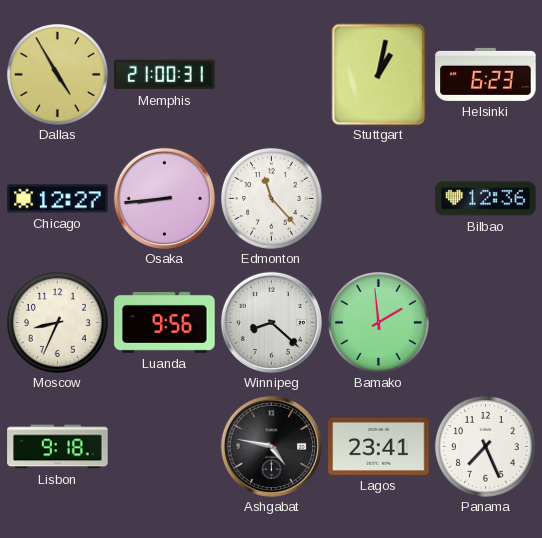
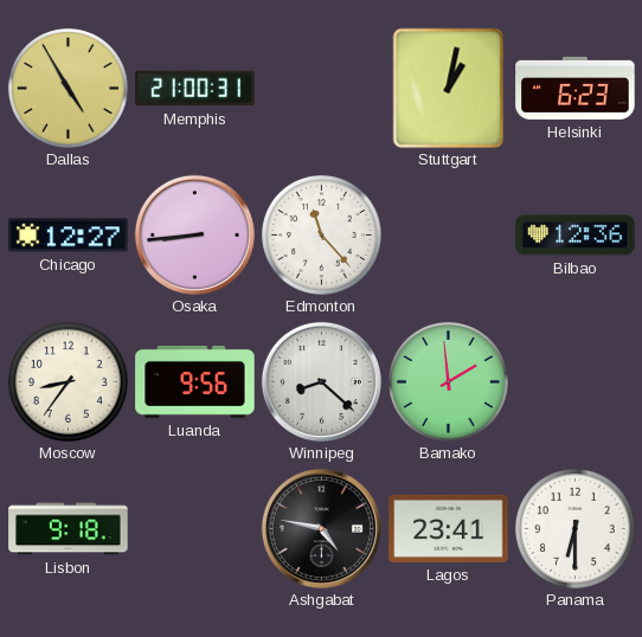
Moscow: 8:34 -> 8:36 (68, 381)
Panama: 7:26 -> 6:30 (574, 528)
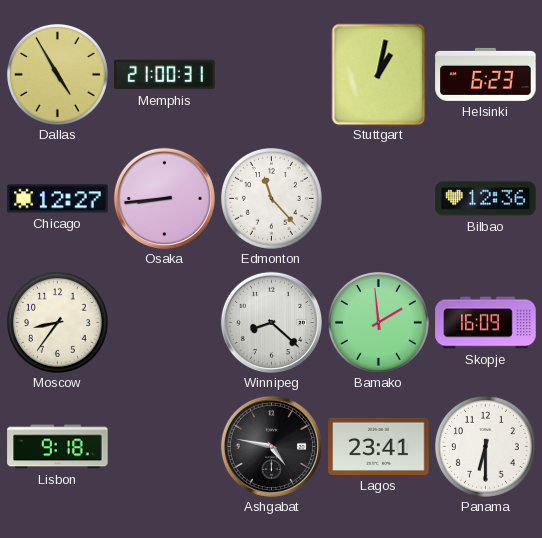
Luanda: 9:56 -> none (195, 381)
Skopje: none -> 16:09 (486, 323)
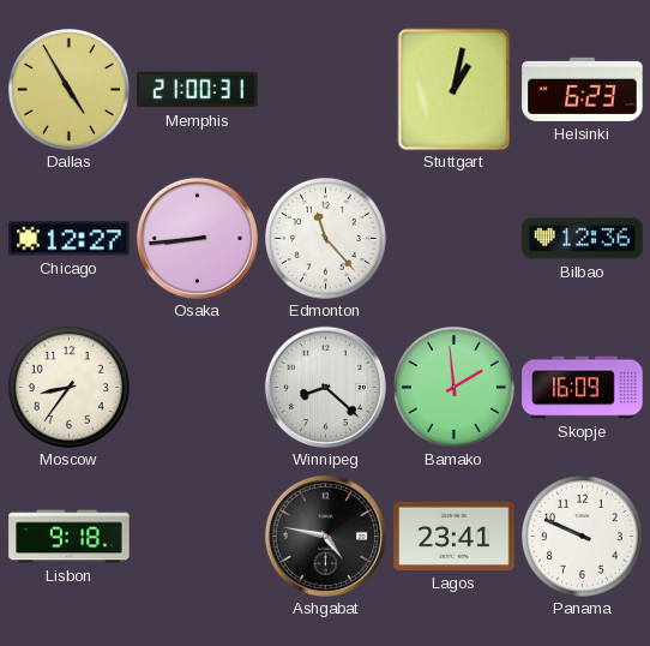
Panama: 6:30 -> 9:49 (582, 536)
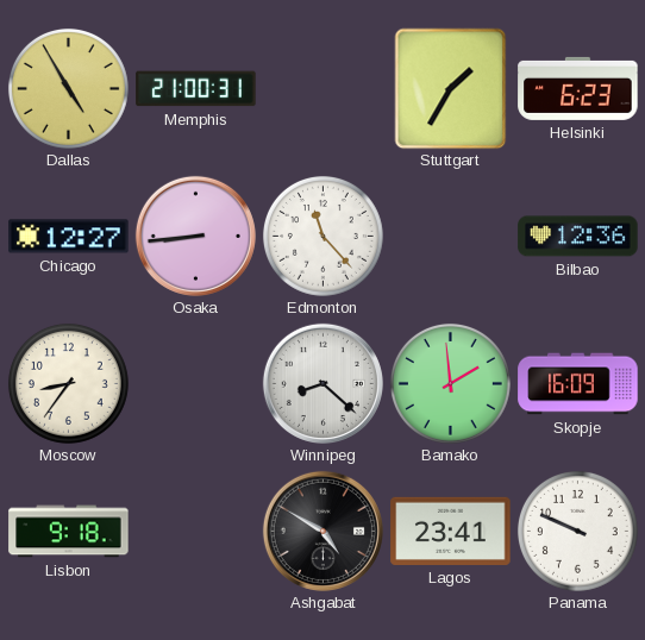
Stuttgart: 1:02 -> 1:35 (451, 88)
Ashgabat: 4:47 -> 4:50 (322, 531)
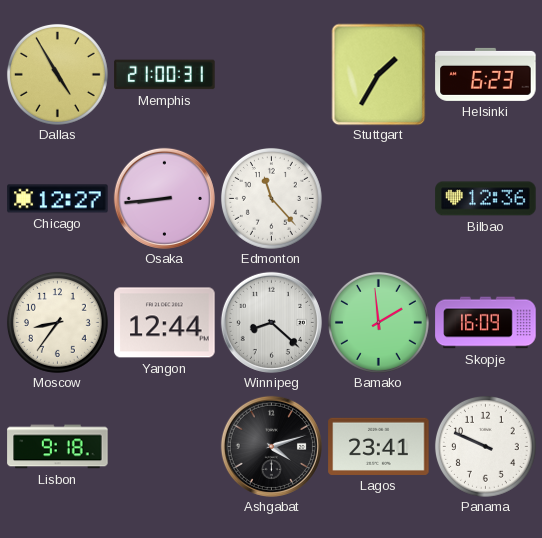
Yangon: none -> 12:44 (165, 323)
Ashgabat: 4:50 -> 4:12 (271, 446)
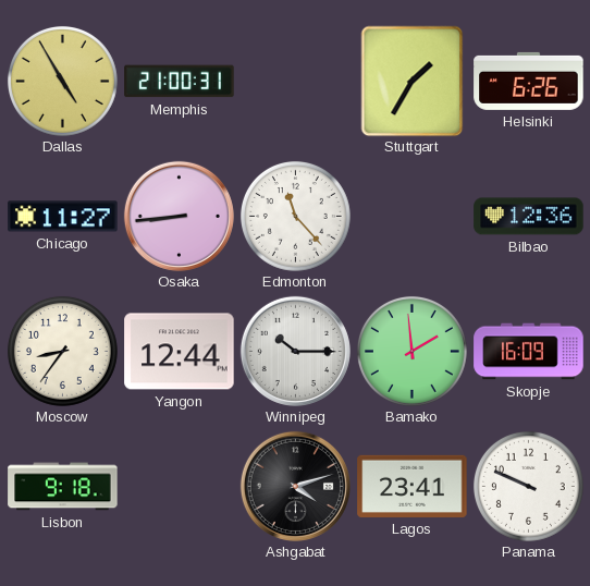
Helsinki: 6:23 -> 6:26 (529, 81)
Chicago: 12:27 -> 11:27 (63, 217)
Winnipeg: 8:22 -> 10:15 (295, 351)
